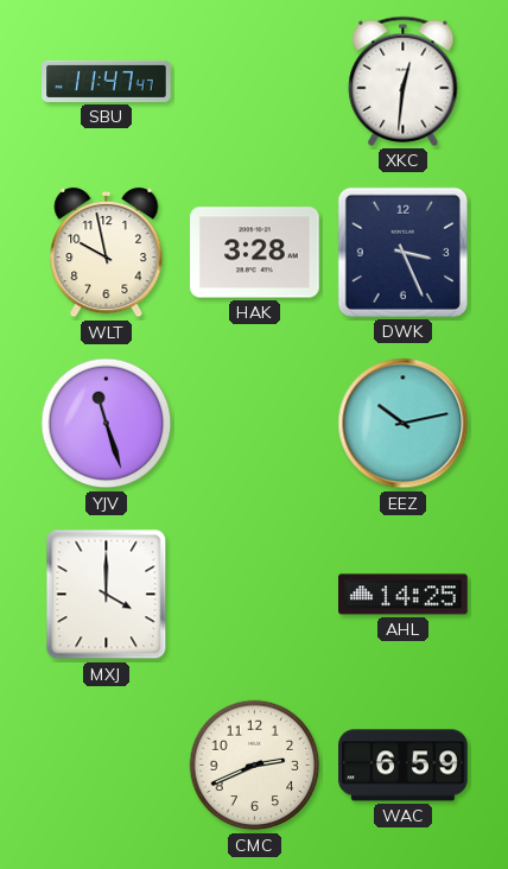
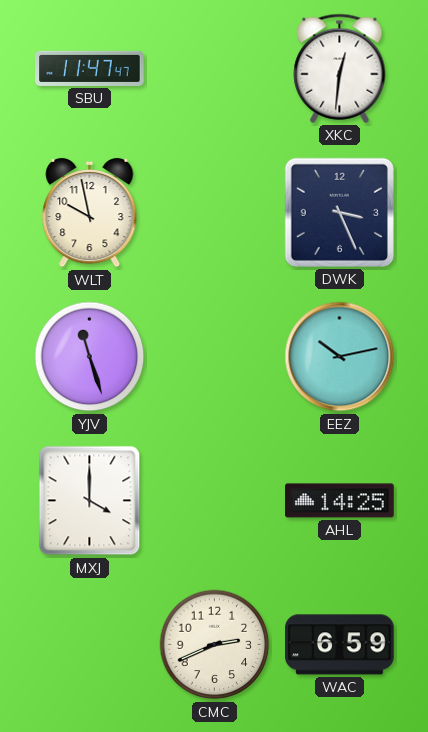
HAK: 3:28 -> none (255, 253)
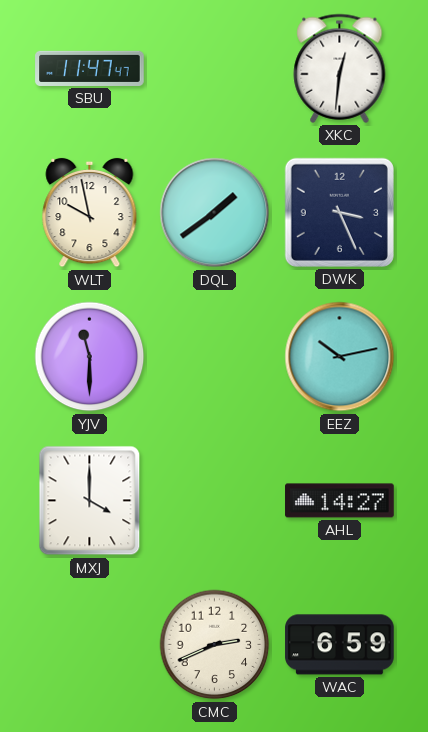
DQL: none -> 1:39 (215, 213)
YJV: 11:27 -> 11:30 (90, 357)
AHL: 14:25 -> 14:27 (340, 501)
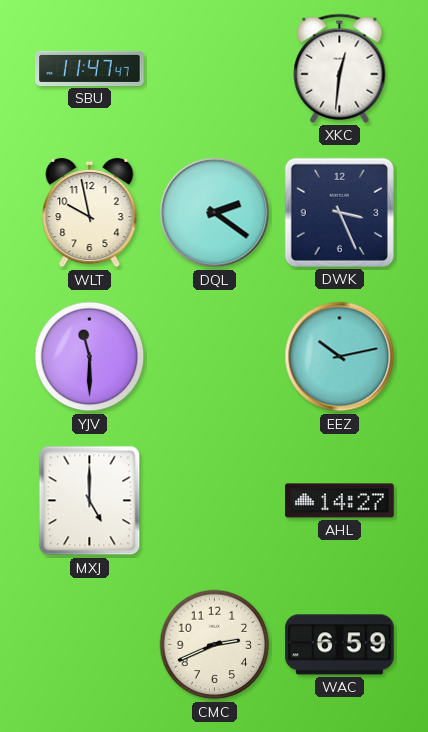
DQL: 1:39 -> 2:21 (215, 213)
MXJ: 4:00 -> 5:00 (90, 501)
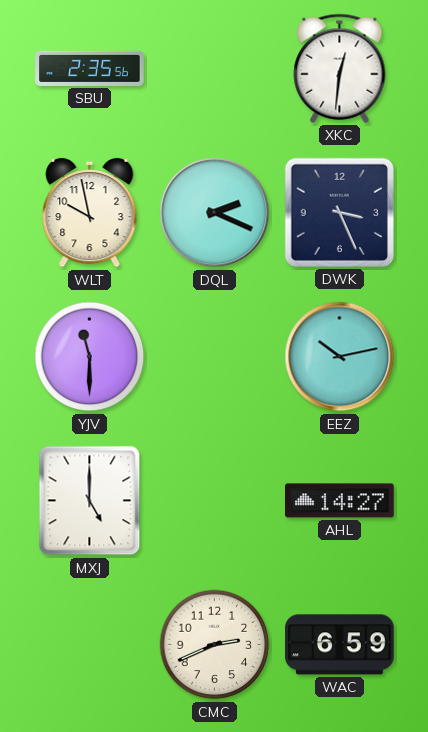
SBU: 11:47 -> 2:35 (90, 68)
DQL: 2:21 -> 2:19 (215, 213)
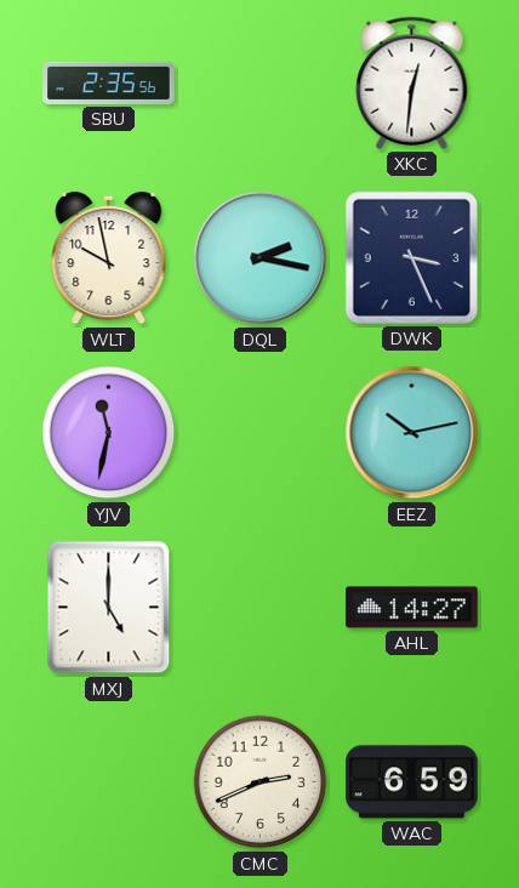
DQL: 2:19 -> 2:17 (261, 258)
YJV: 11:30 -> 11:32 (109, 433)
